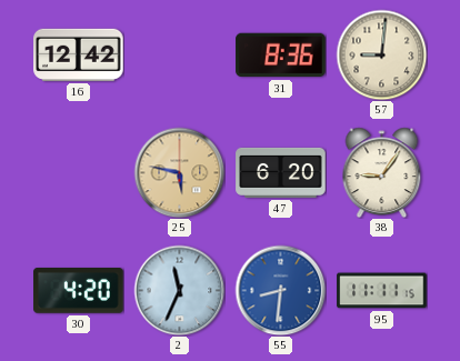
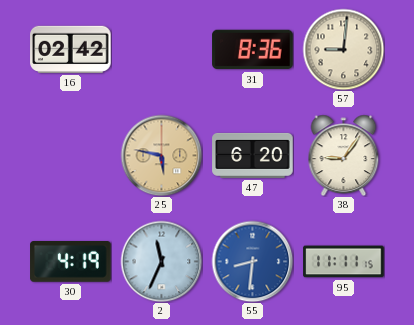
16: 12:42 -> 02:42 (71, 49)
30: 4:20 -> 4:19 (71, 262)
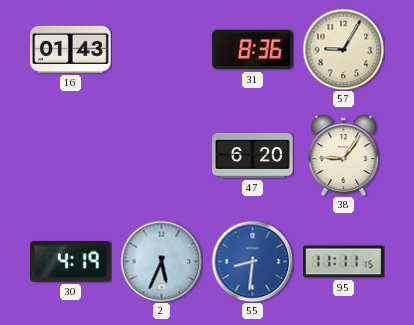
16: 02:42 -> 01:43 (71, 49)
57: 9:01 -> 9:05 (343, 49)
25: 5:47 -> none (161, 155)
2: 11:34 -> 5:34 (161, 261)
